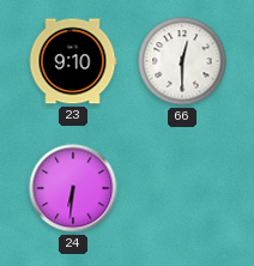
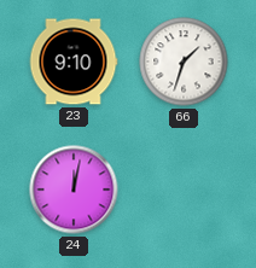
66: 12:30 -> 1:33 (184, 62)
24: 6:31 -> 12:02 (74, 190)
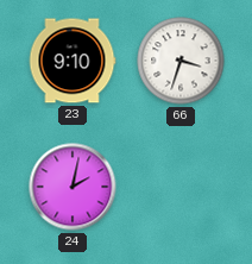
66: 1:33 -> 3:33 (181, 61)
24: 12:02 -> 2:02 (73, 187)
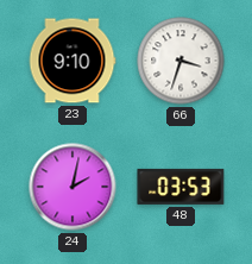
48: none -> 03:53 (181, 187)
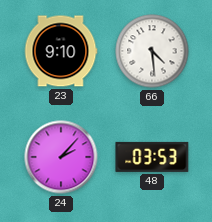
66: 3:33 -> 4:29 (152, 51)
24: 2:02 -> 2:07 (61, 157)
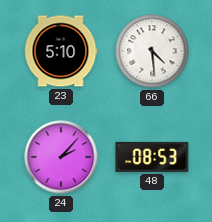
23: 9:10 -> 5:10 (61, 51)
48: 03:53 -> 08:53 (152, 157)
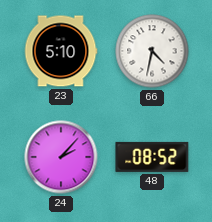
66: 4:29 -> 4:32 (152, 51)
48: 08:53 -> 08:52 (152, 157)
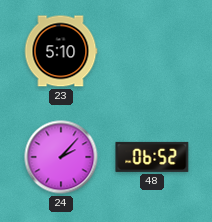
66: 4:32 -> none (152, 51)
48: 08:52 -> 06:52 (152, 157)
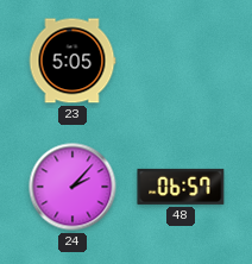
23: 5:10 -> 5:05 (73, 61)
48: 06:52 -> 06:57 (181, 187)
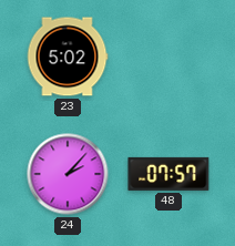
23: 5:05 -> 5:02 (68, 57)
48: 06:57 -> 07:57 (168, 174)
